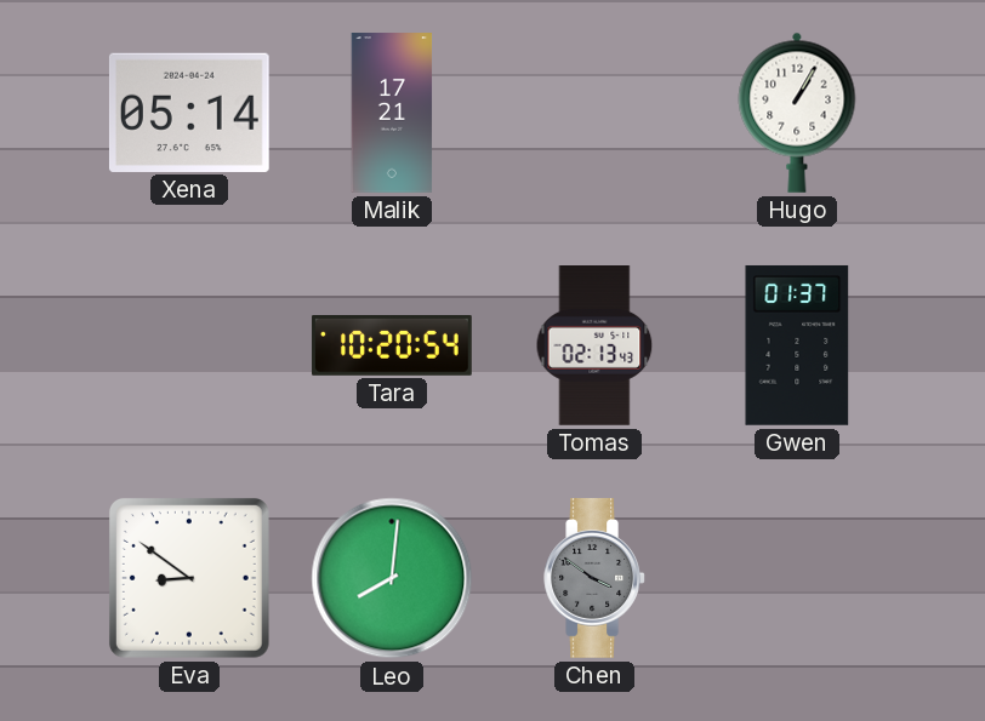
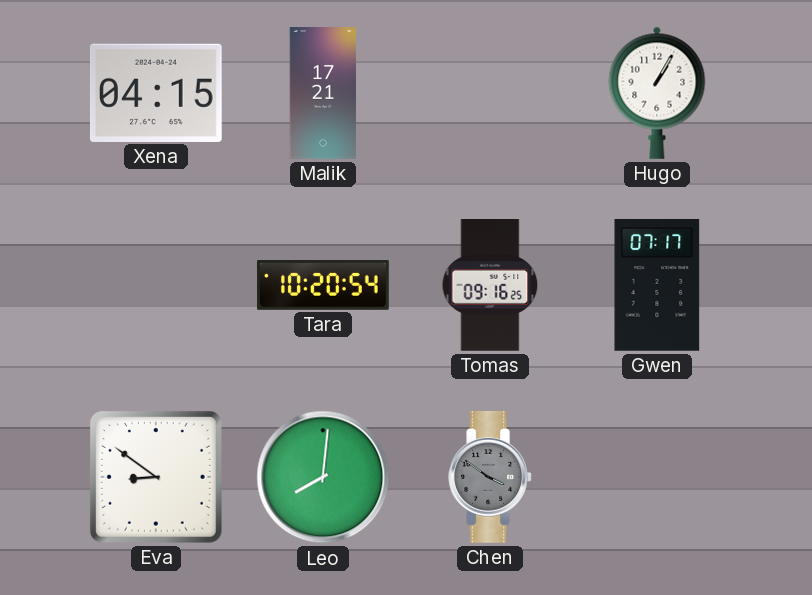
Xena: 05:14 -> 04:15 (156, 93)
Tomas: 02:13 -> 09:16 (490, 286)
Gwen: 01:37 -> 07:17 (657, 285)
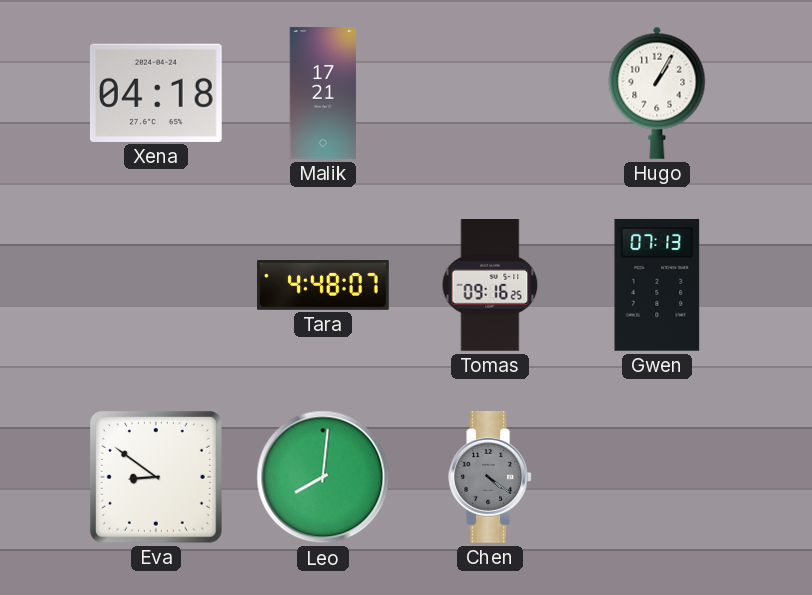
Xena: 04:15 -> 04:18 (156, 93)
Tara: 10:20 -> 4:48 (323, 286)
Gwen: 07:17 -> 07:13 (657, 285)
Chen: 3:51 -> 4:21 (490, 478)
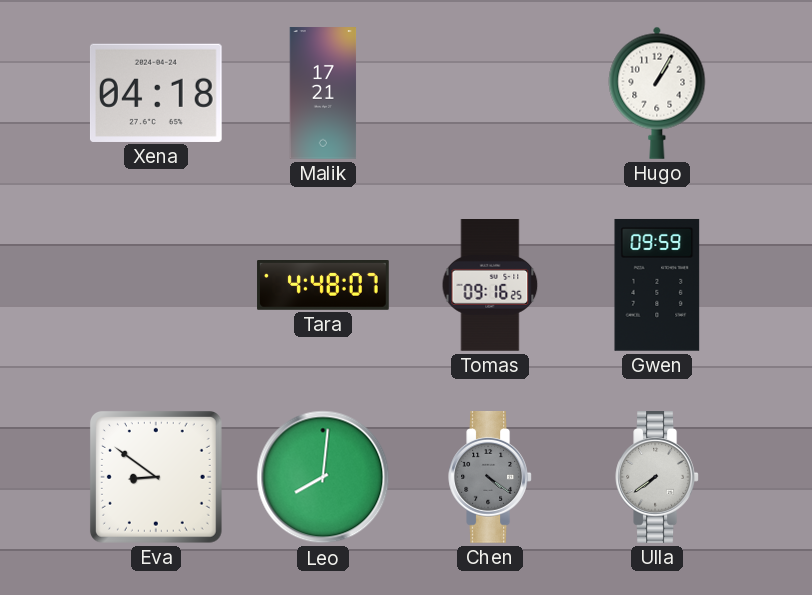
Gwen: 07:13 -> 09:59 (657, 285)
Ulla: none -> 7:39 (657, 478)
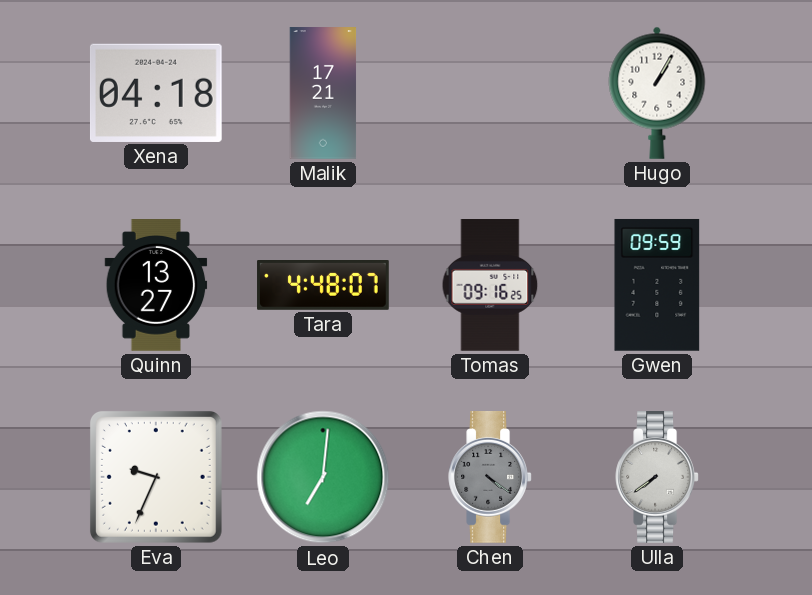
Quinn: none -> 13:27 (156, 285)
Eva: 8:51 -> 9:34 (156, 477)
Leo: 8:01 -> 7:01 (323, 477)
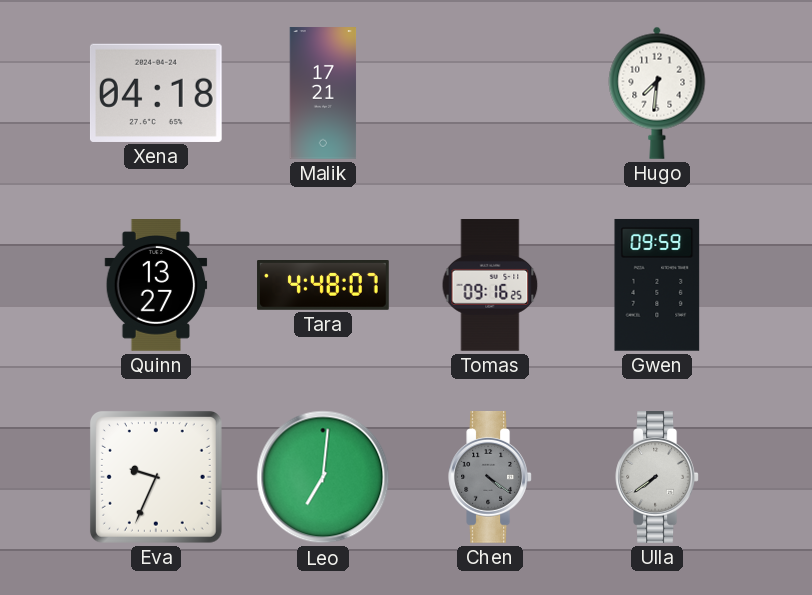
Hugo: 1:05 -> 7:31 (657, 93)
